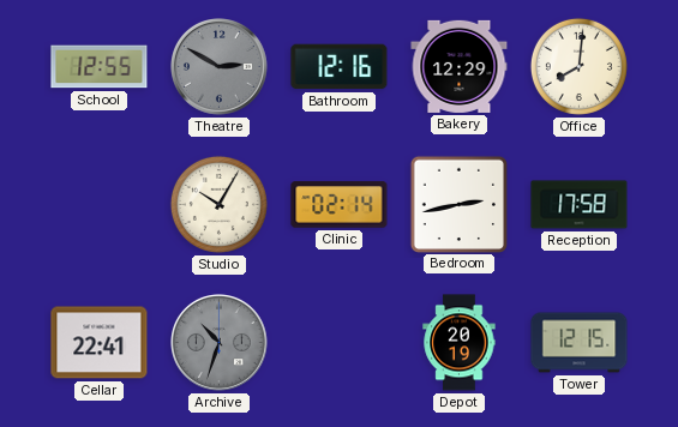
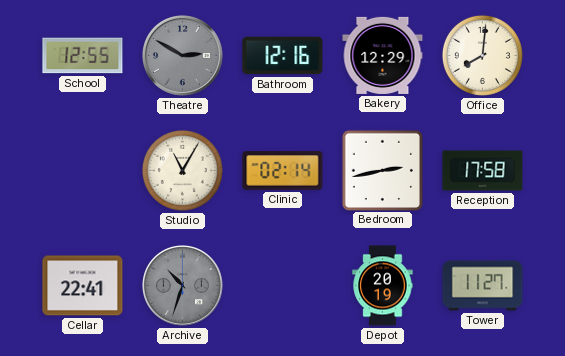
Studio: 10:05 -> 11:05 (182, 170)
Tower: 12:15 -> 11:27 (483, 286)
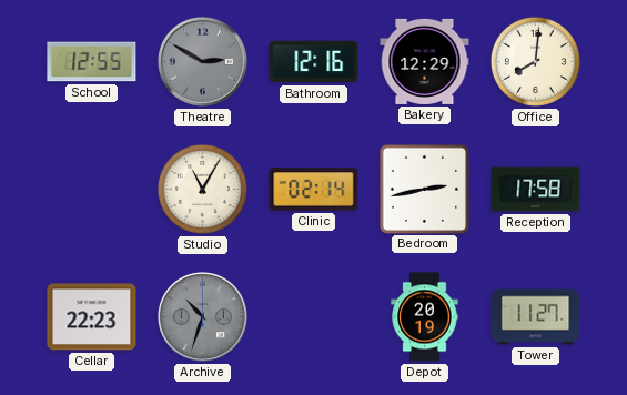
Cellar: 22:41 -> 22:23 (92, 317)
